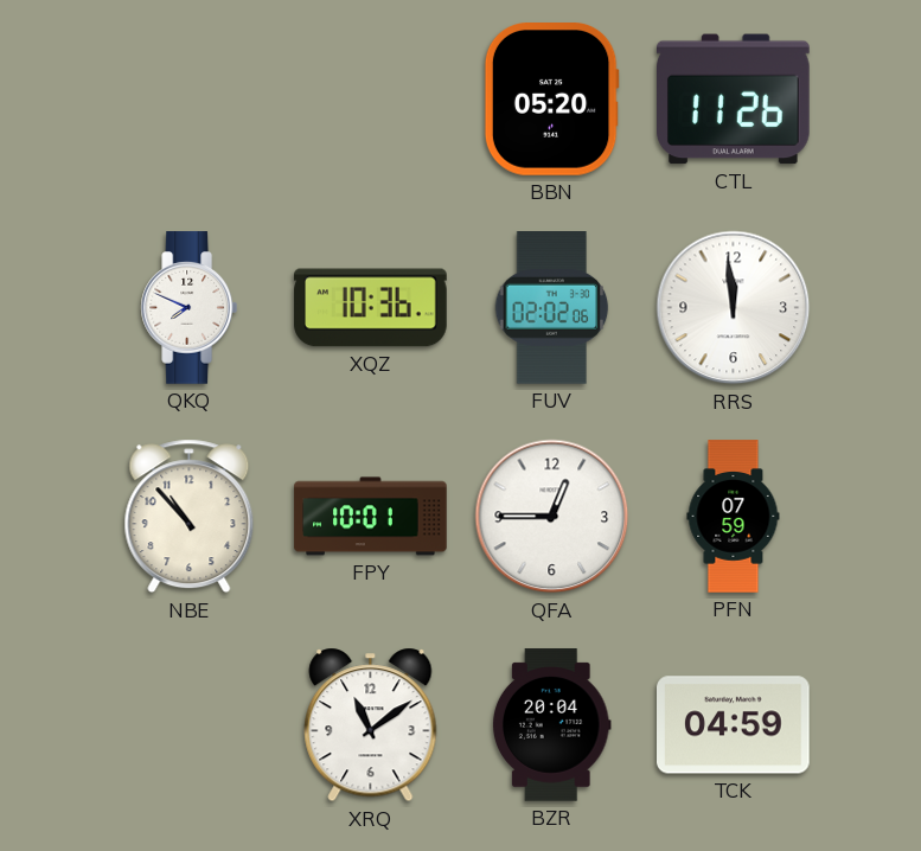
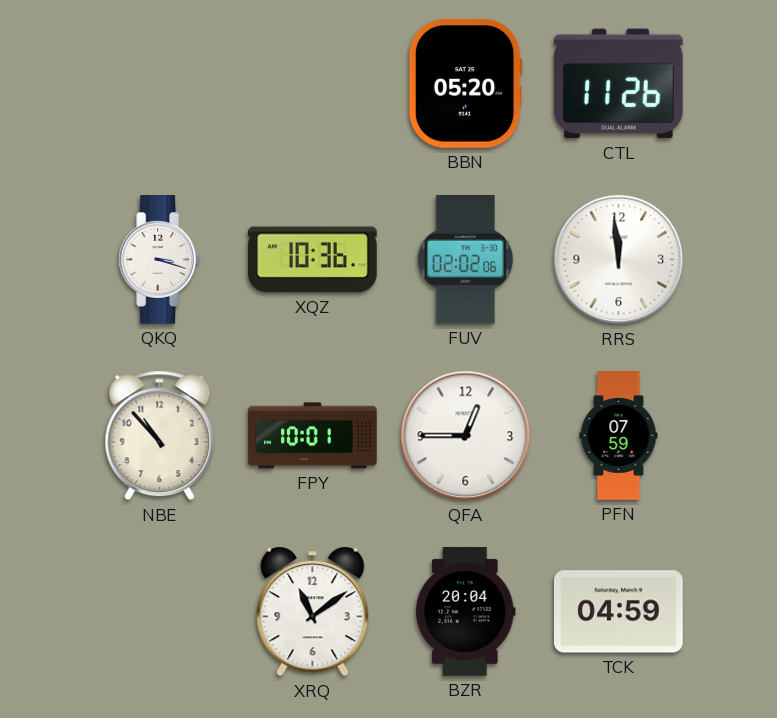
QKQ: 7:49 -> 3:18 (159, 260)
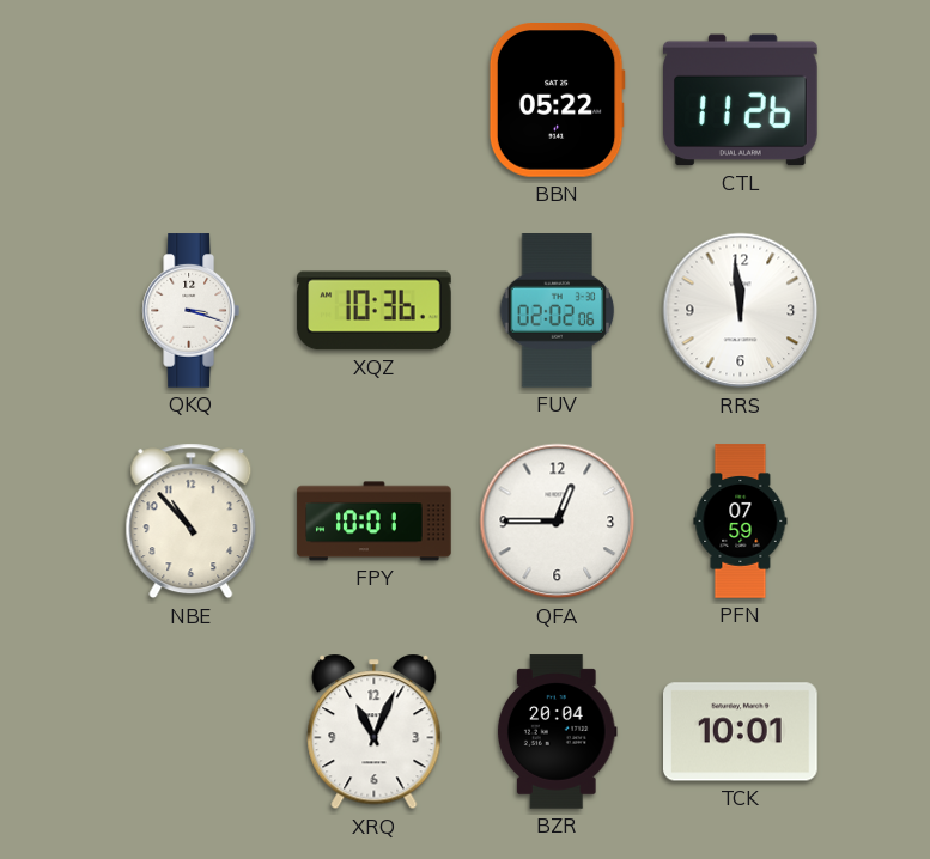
BBN: 05:20 -> 05:22 (557, 100)
XRQ: 11:09 -> 11:04 (375, 732)
TCK: 04:59 -> 10:01 (741, 732)
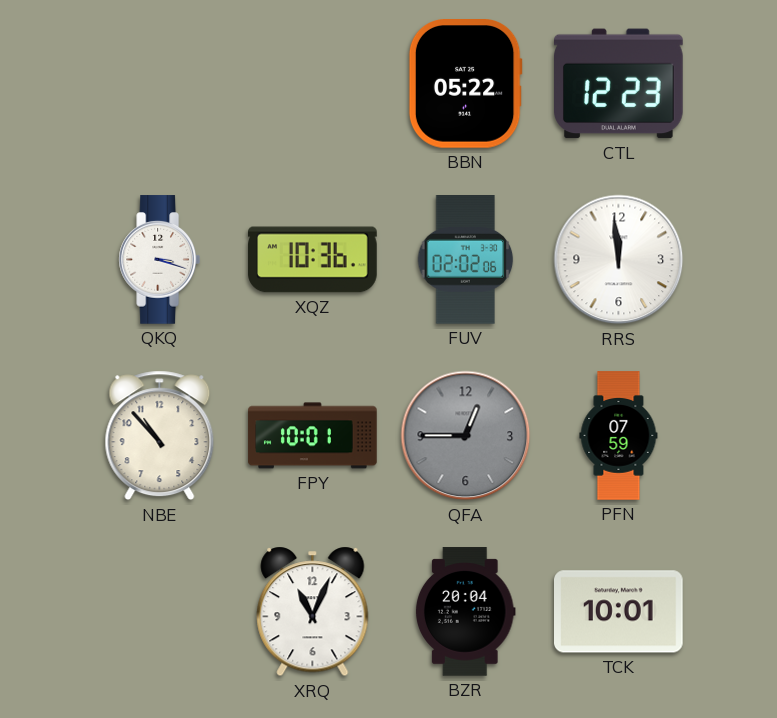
CTL: 11:26 -> 12:23 (619, 84)
QFA dial: white -> grey (466, 436)
